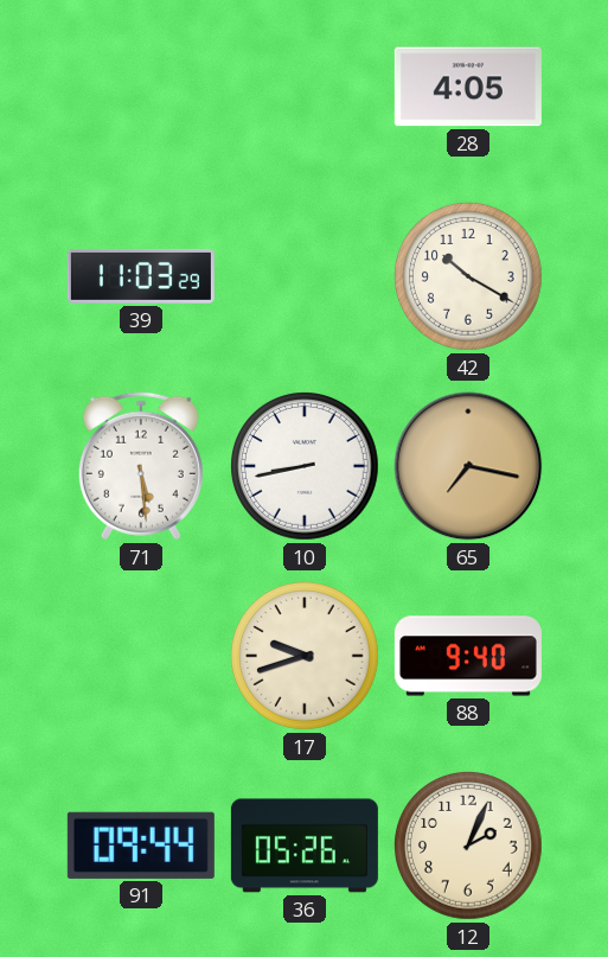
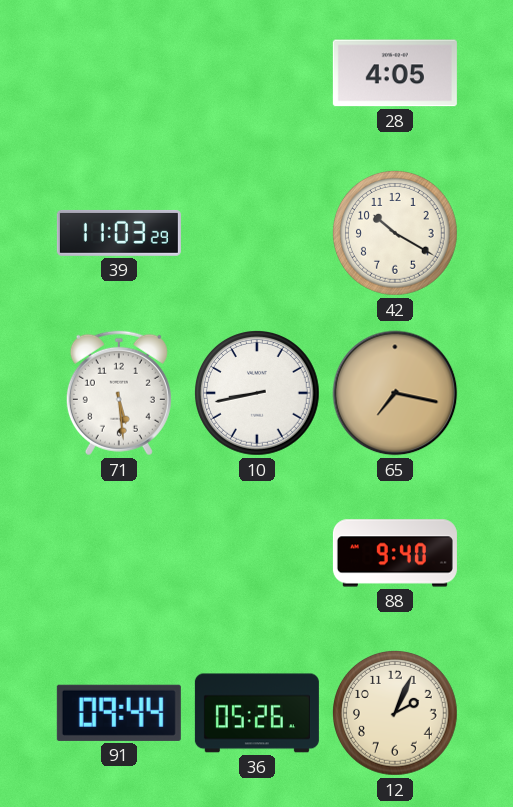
17: 9:42 -> none (306, 657)
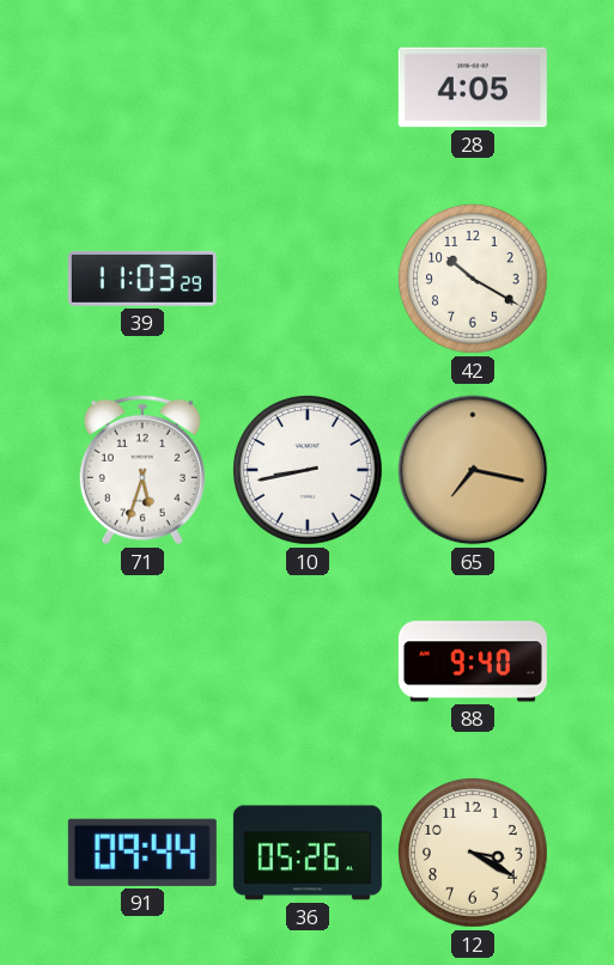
71: 5:29 -> 5:33 (142, 470)
12: 2:04 -> 3:20 (474, 854)
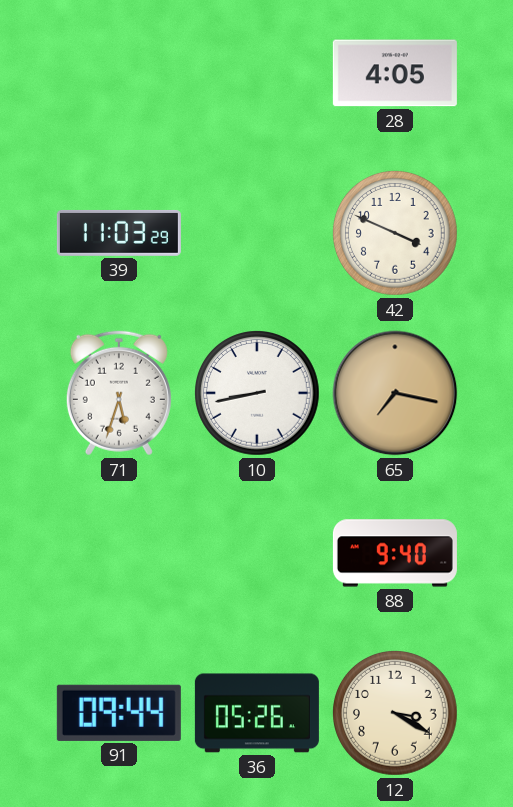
42: 10:20 -> 3:49 (396, 234)
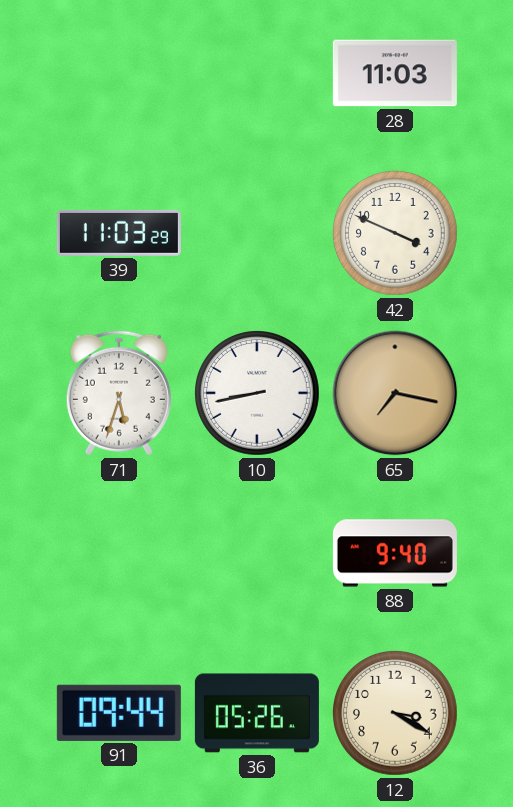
28: 4:05 -> 11:03 (395, 73)
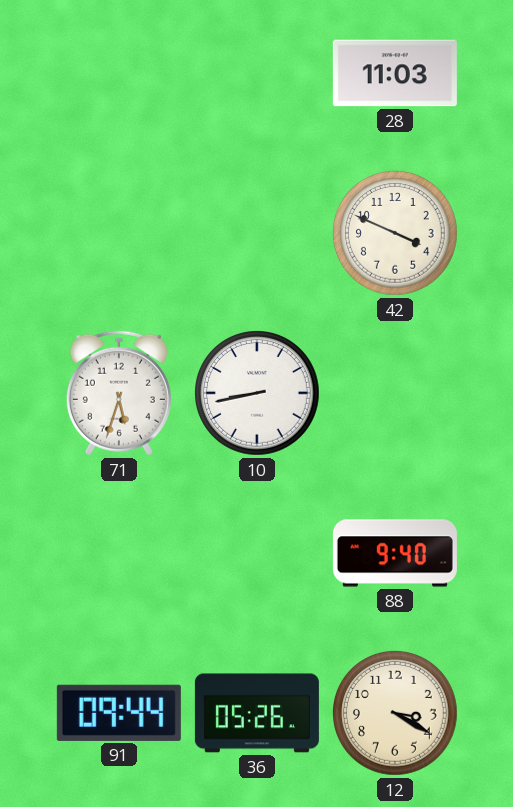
39: 11:03 -> none (119, 233)
65: 7:17 -> none (395, 393)
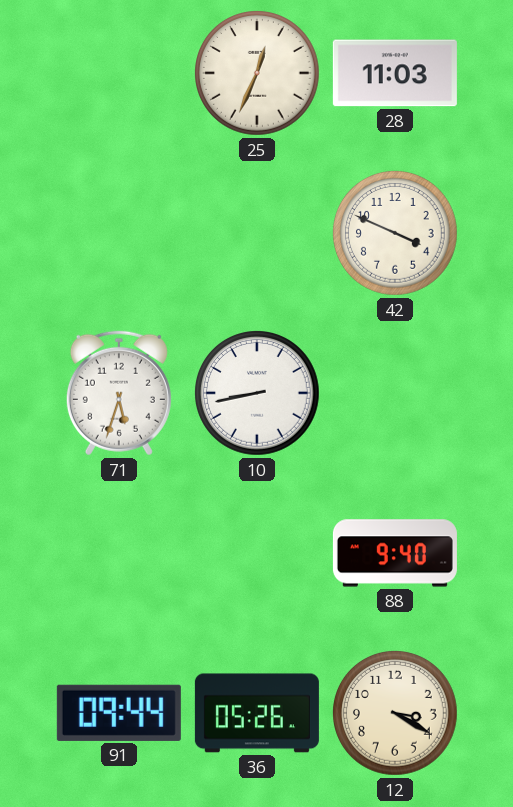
25: none -> 12:34 (258, 74)
